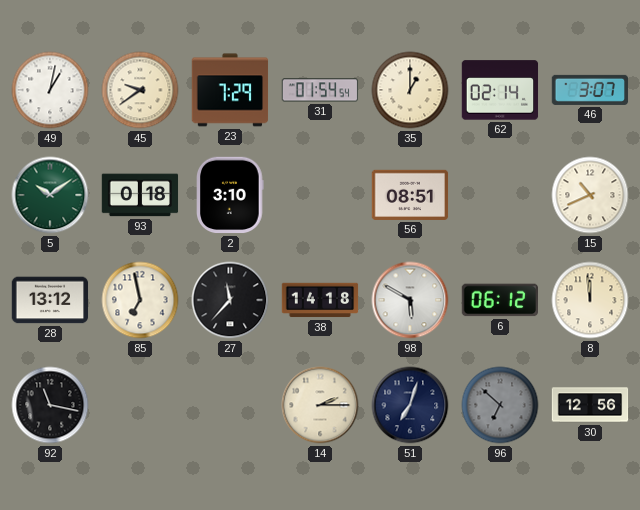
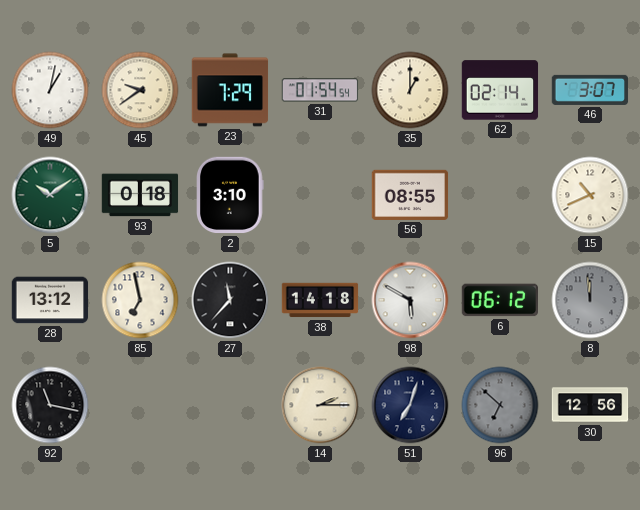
56: 08:51 -> 08:55 (410, 195)
8 dial: cream -> grey (590, 300)
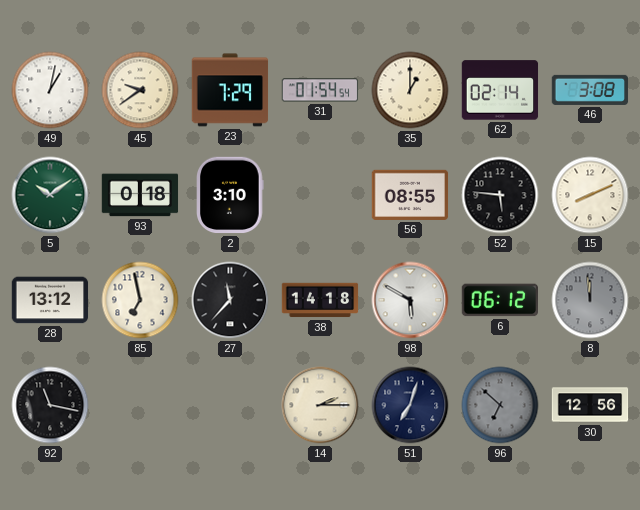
46: 3:07 -> 3:08 (590, 90)
52: none -> 5:46 (500, 195)
15: 10:41 -> 8:11 (590, 195)
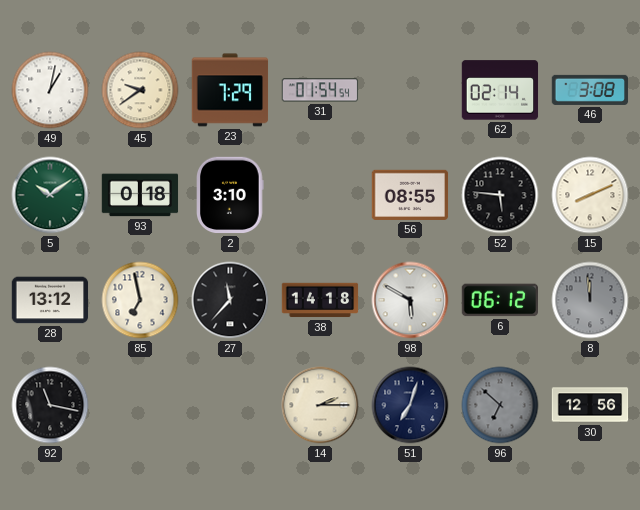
35: 1:00 -> none (410, 90)
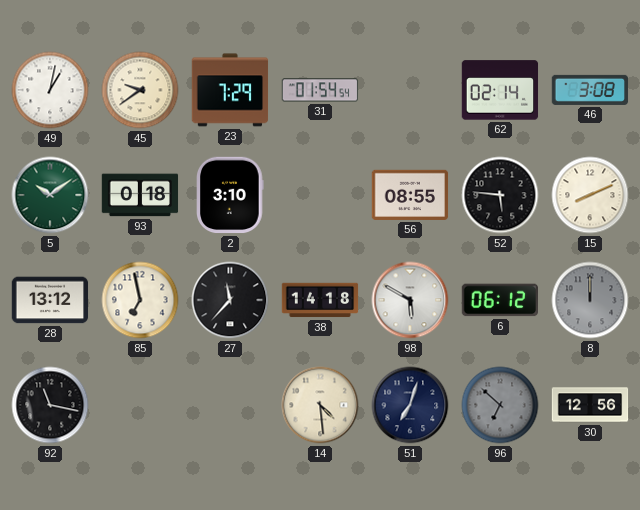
8: 11:59 -> 12:00 (590, 300)
14: 2:15 -> 4:29 (320, 405)
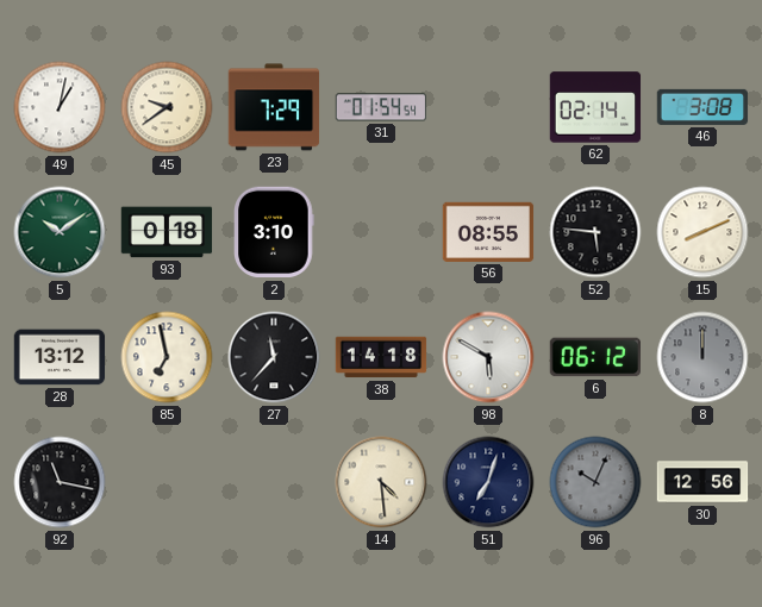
96: 6:52 -> 10:04 (595, 482)
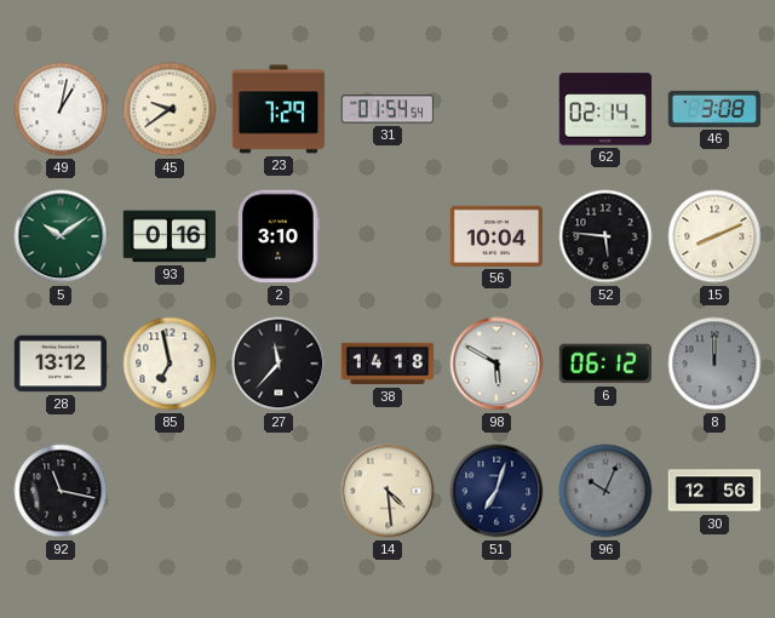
93: 0:18 -> 0:16 (170, 236)
56: 08:55 -> 10:04 (496, 236)
